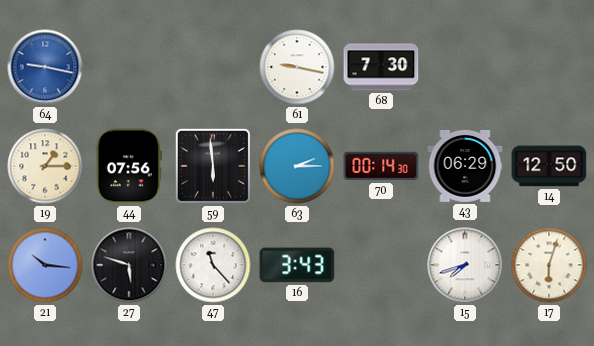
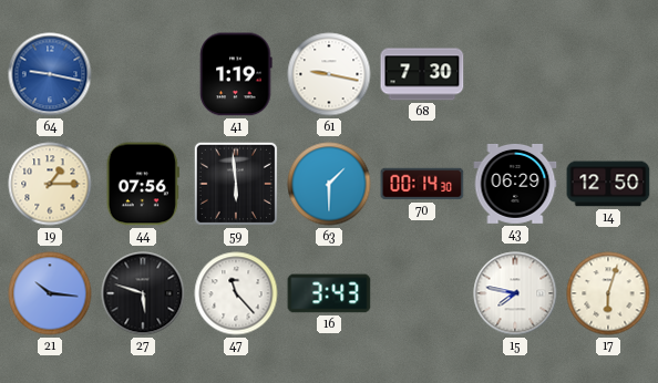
41: none -> 1:19 (236, 74)
63: 2:15 -> 1:30 (329, 184)
15: 7:42 -> 7:47 (515, 293)
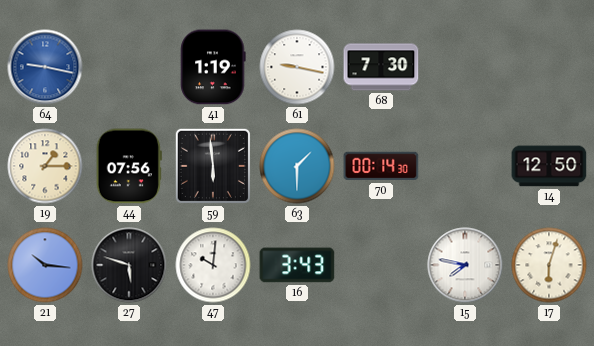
43: 06:29 -> none (515, 184)
47: 11:23 -> 10:01 (213, 265)
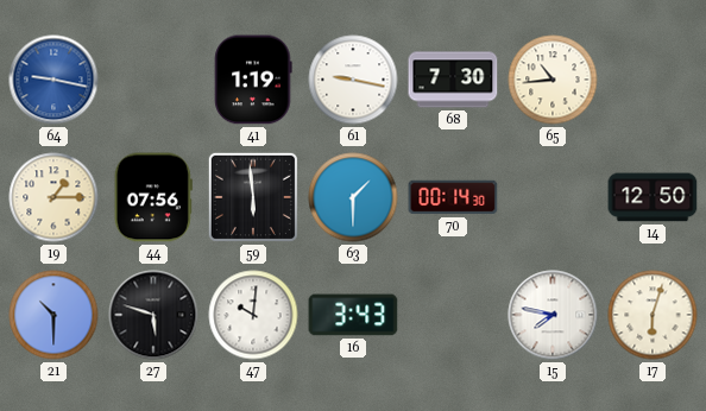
65: none -> 10:44 (553, 80)
21: 10:16 -> 10:30 (53, 315)
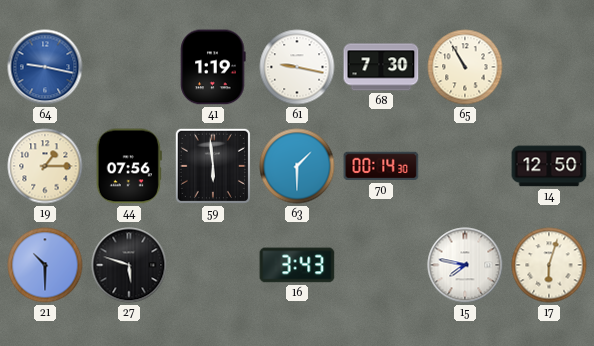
65: 10:44 -> 10:55 (465, 67)
47: 10:01 -> none (253, 315)
